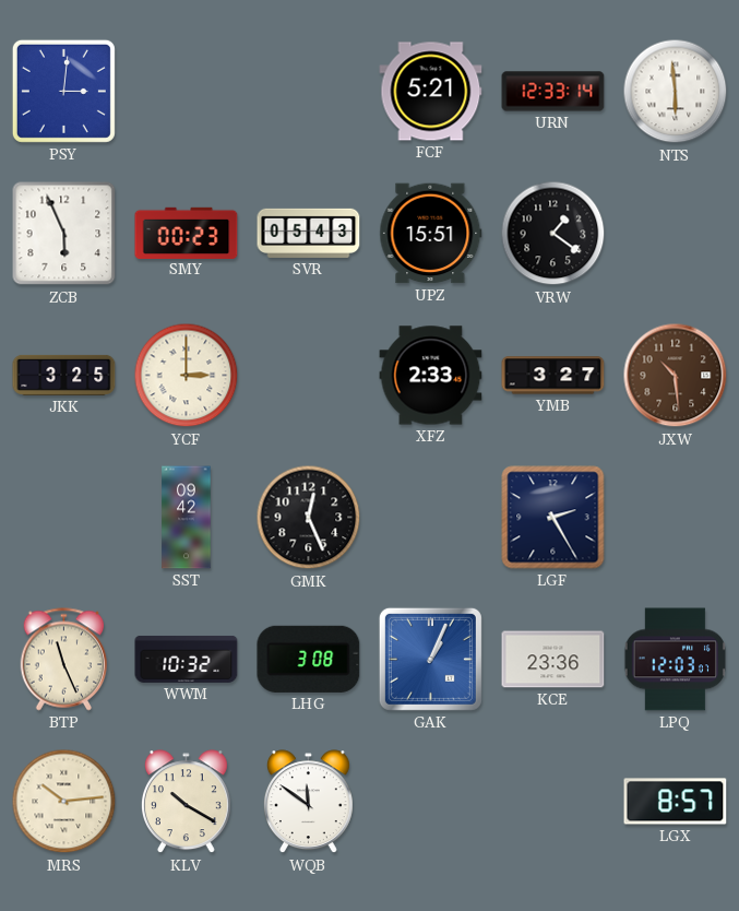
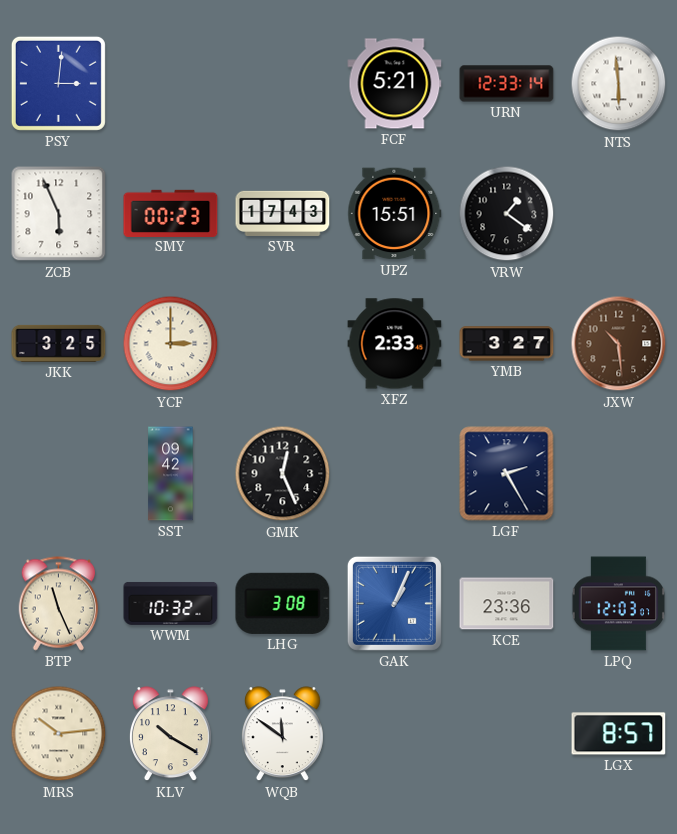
SVR: 05:43 -> 17:43 (283, 213)
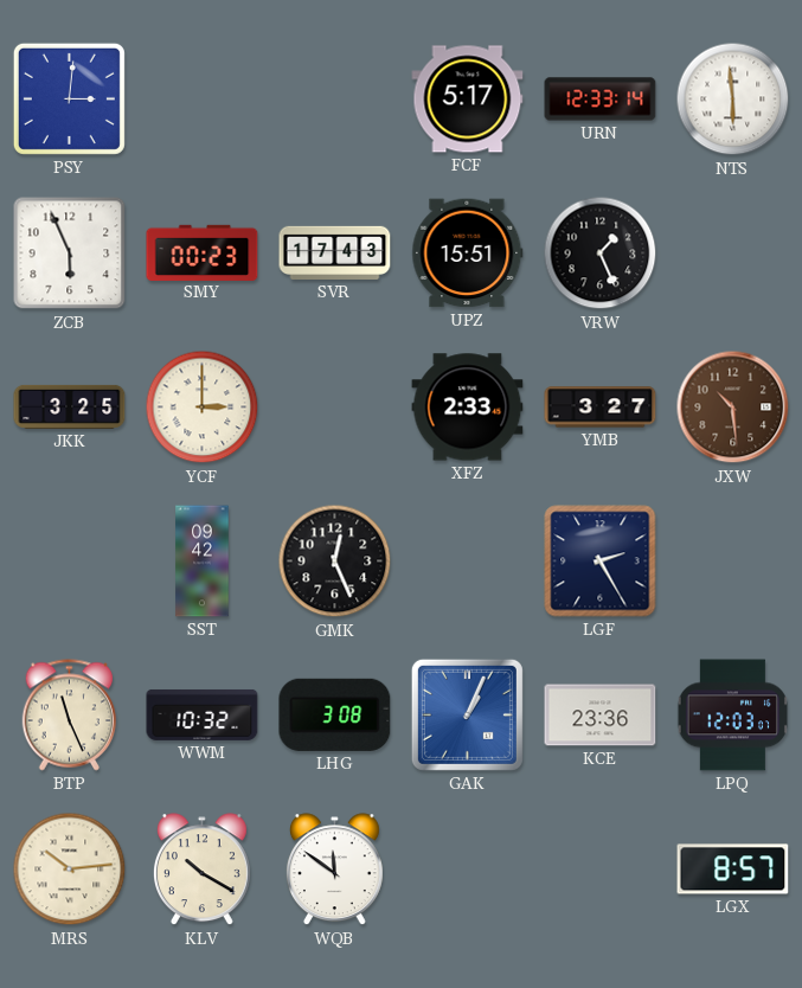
FCF: 5:21 -> 5:17 (468, 100)
VRW: 1:21 -> 1:26 (601, 254)
